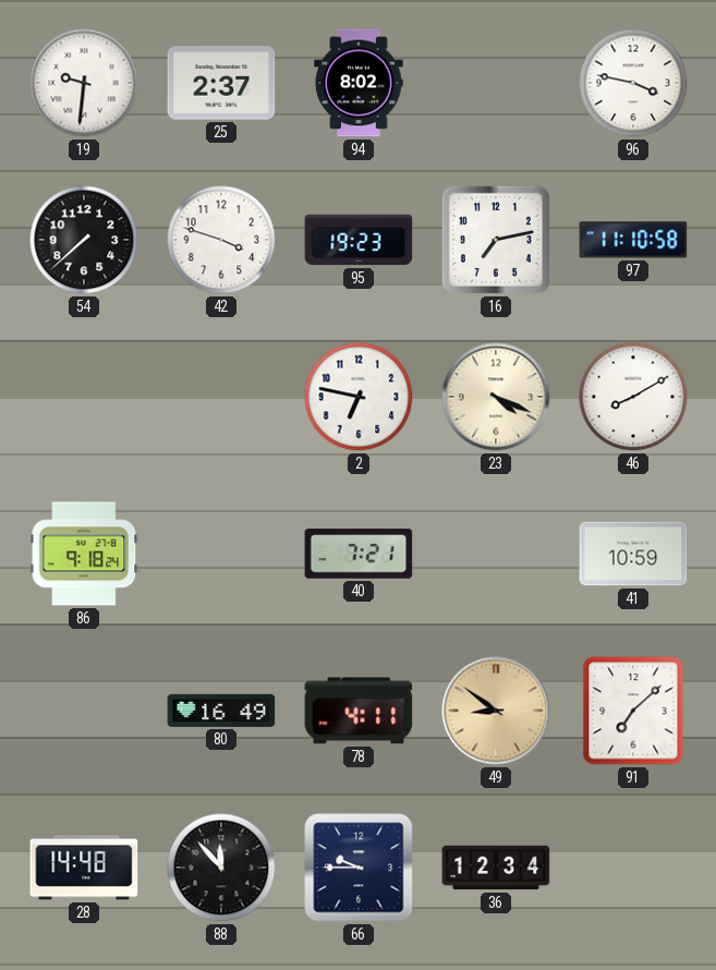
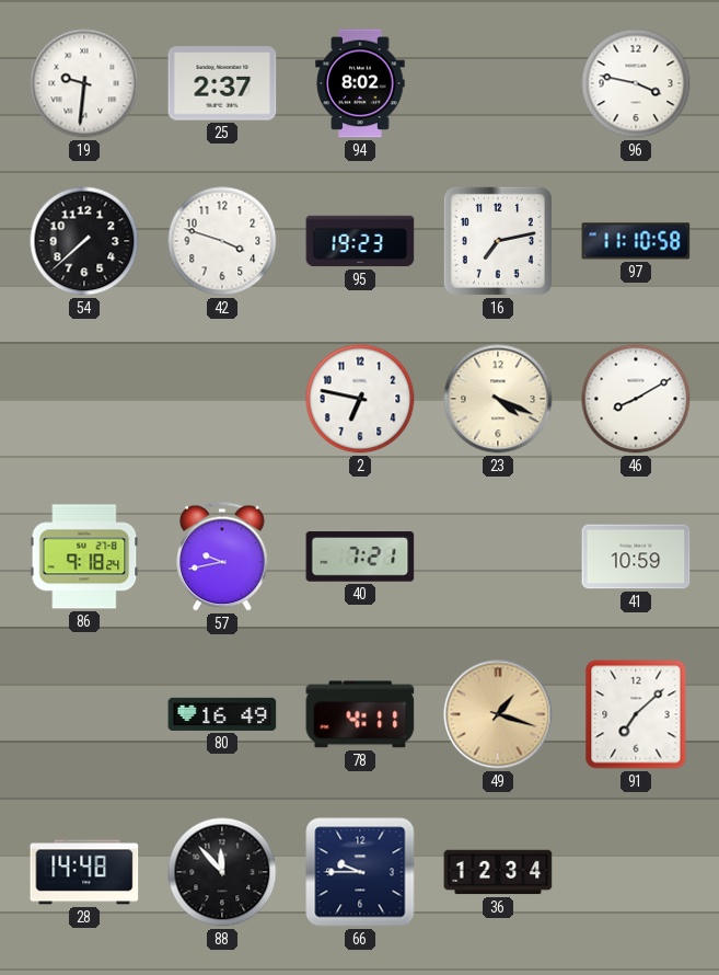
57: none -> 9:43 (222, 557)
49: 8:51 -> 1:18 (498, 714)
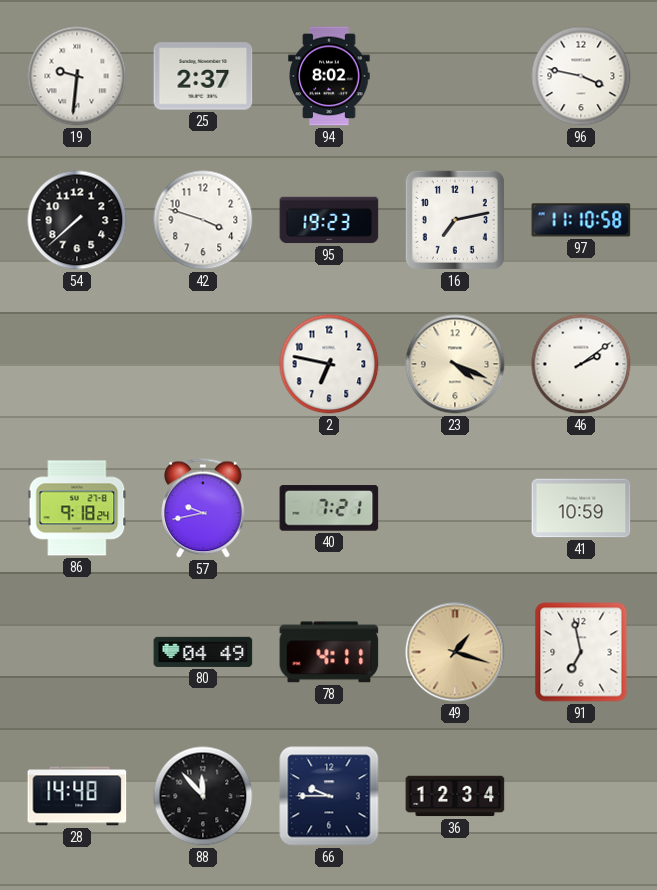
46: 8:10 -> 2:09 (581, 364)
80: 16:49 -> 04:49 (203, 652)
91: 7:08 -> 6:58 (581, 652)
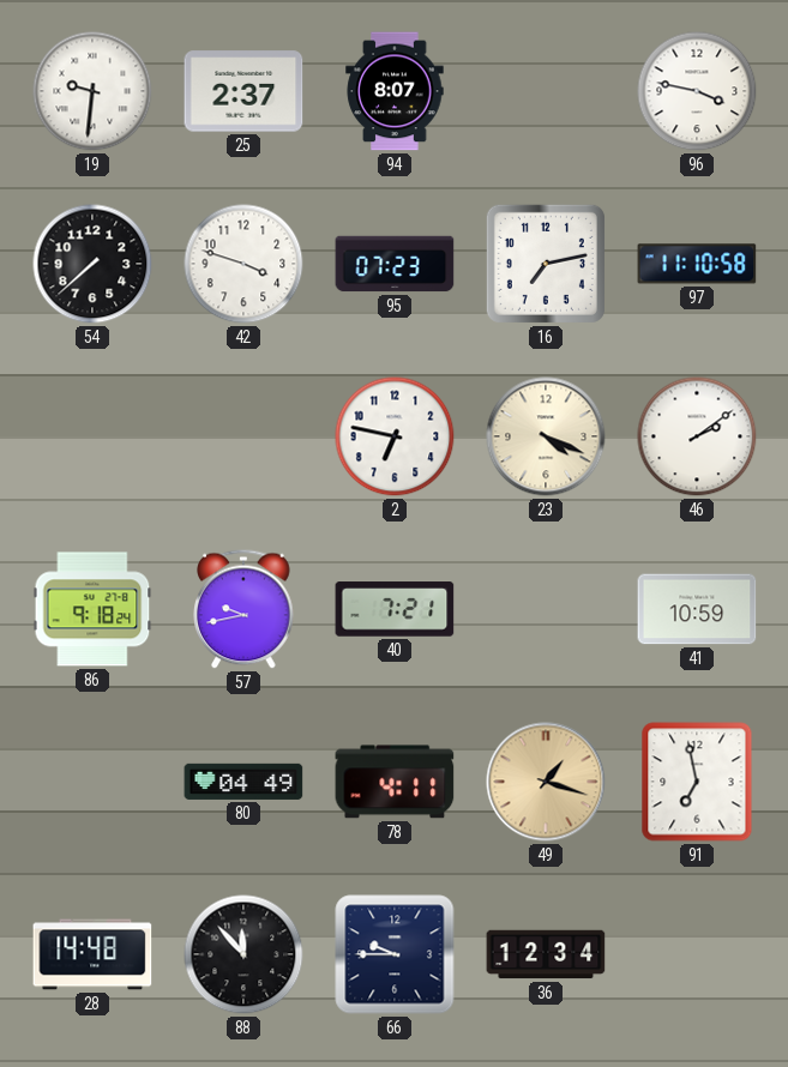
94: 8:02 -> 8:07 (395, 91)
95: 19:23 -> 07:23 (395, 264)
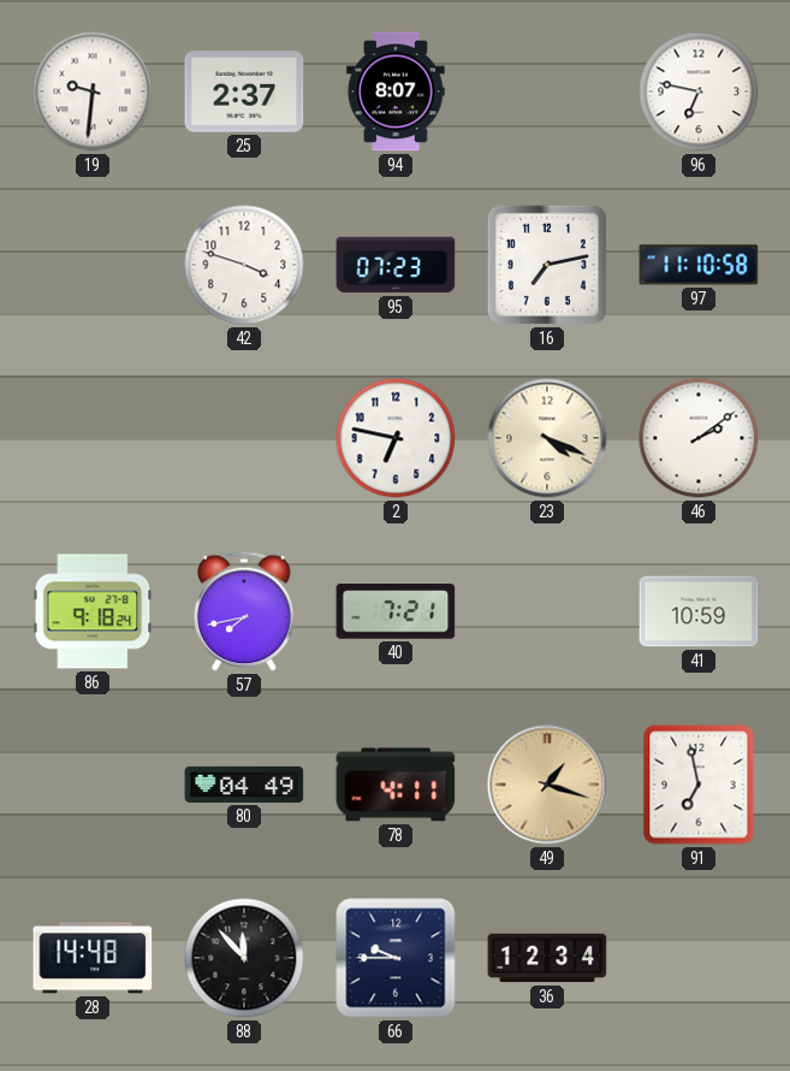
96: 3:47 -> 6:47 (699, 91)
54: 7:38 -> none (92, 264)
57: 9:43 -> 7:43 (244, 611)
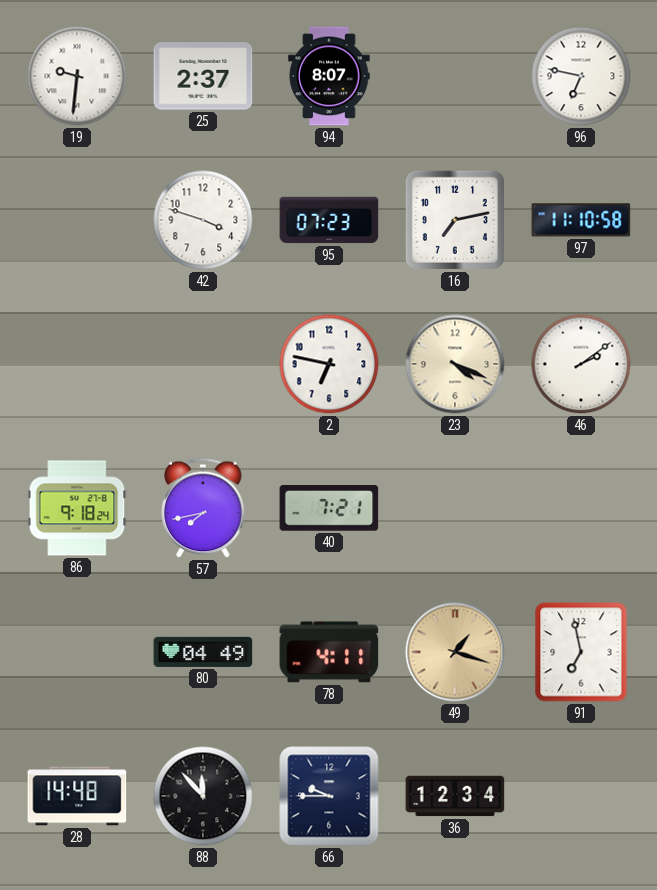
41: 10:59 -> none (699, 611)
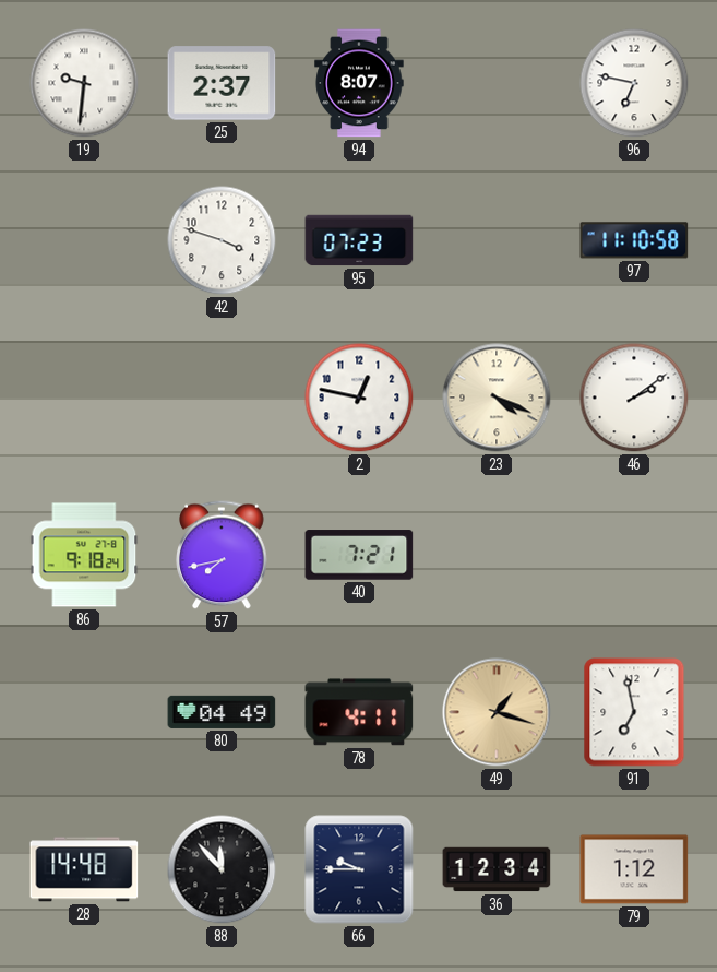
16: 7:13 -> none (455, 220)
2: 6:47 -> 12:47 (359, 398)
79: none -> 1:12 (634, 869)
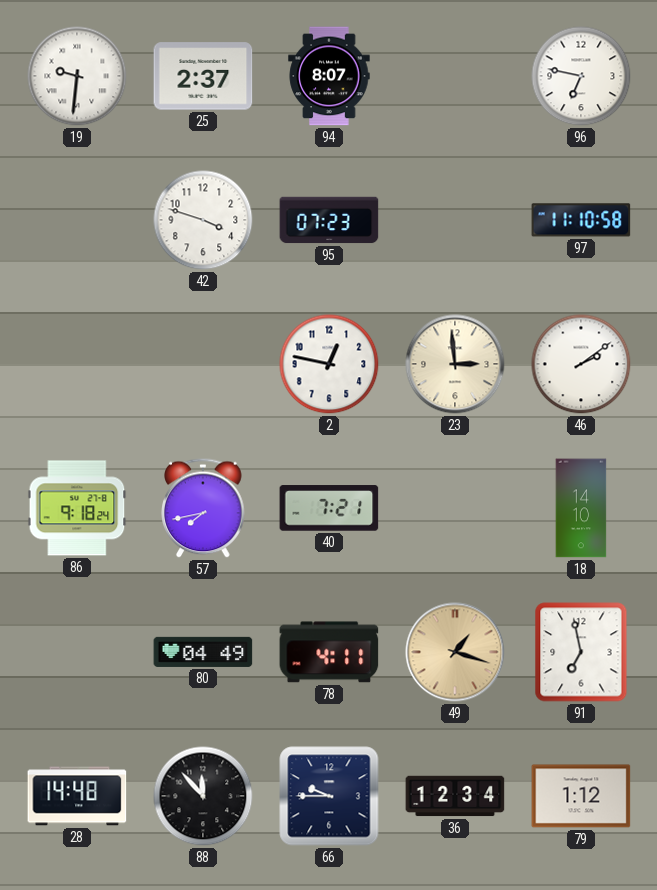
23: 4:19 -> 2:59 (455, 364)
18: none -> 14:10 (581, 508)
